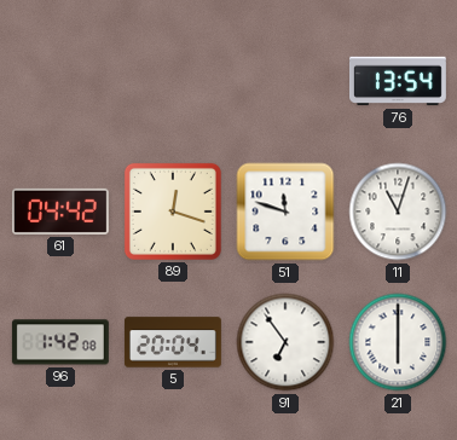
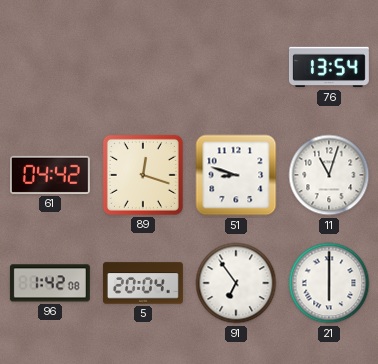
51: 11:48 -> 8:48 (236, 175)
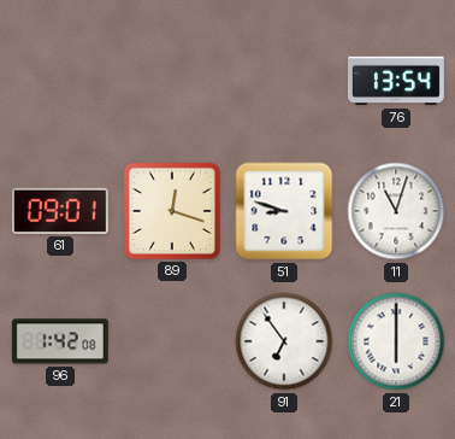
61: 04:42 -> 09:01 (60, 211)
5: 20:04 -> none (143, 283)
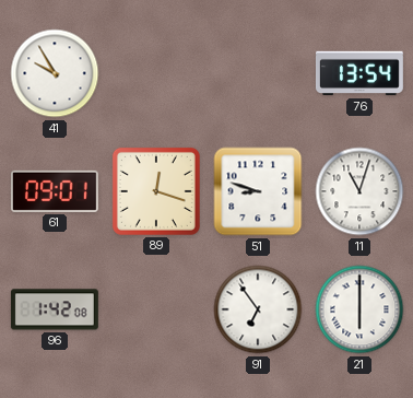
41: none -> 9:55 (55, 73)
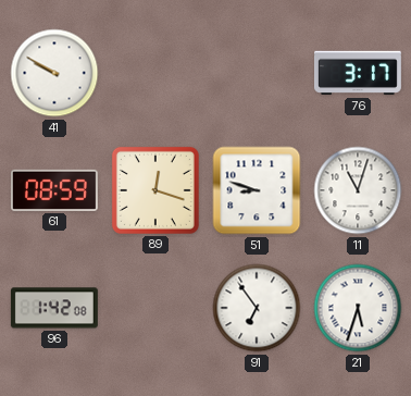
41: 9:55 -> 9:50 (54, 73)
76: 13:54 -> 3:17 (358, 73)
61: 09:01 -> 08:59 (54, 190)
21: 6:00 -> 5:33 (358, 308)
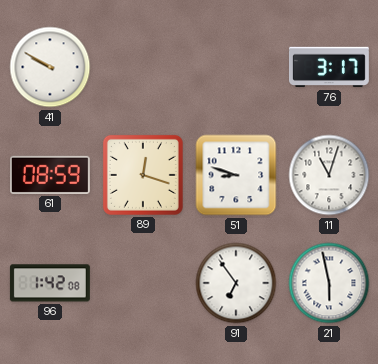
21: 5:33 -> 5:58 (329, 283)
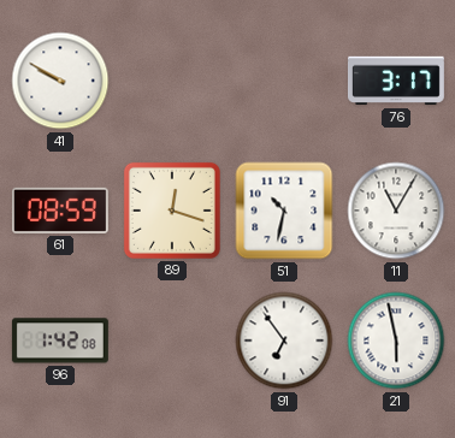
51: 8:48 -> 10:32 (284, 211)
11: 11:03 -> 11:05 (396, 211)
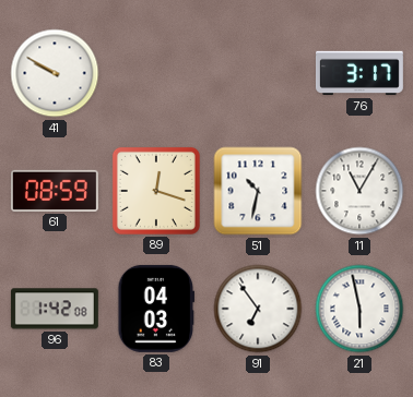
83: none -> 04:03 (156, 309)
